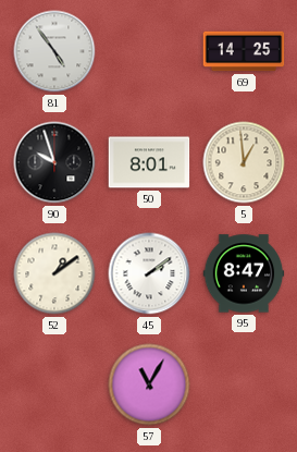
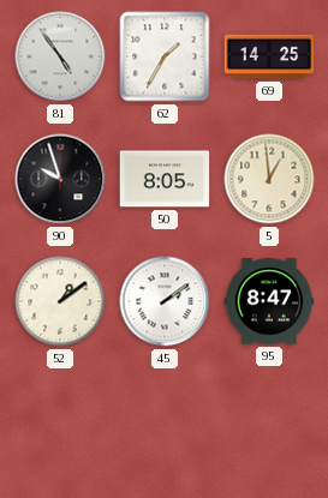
62: none -> 1:35 (165, 56)
50: 8:01 -> 8:05 (165, 179)
57: 11:05 -> none (149, 384)
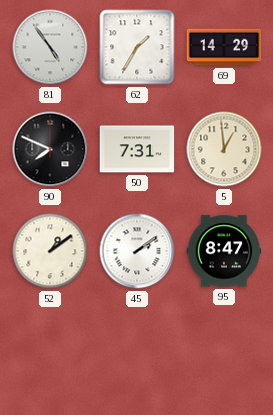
69: 14:25 -> 14:29 (224, 47)
90: 9:57 -> 7:49 (50, 149)
50: 8:05 -> 7:31 (137, 149)
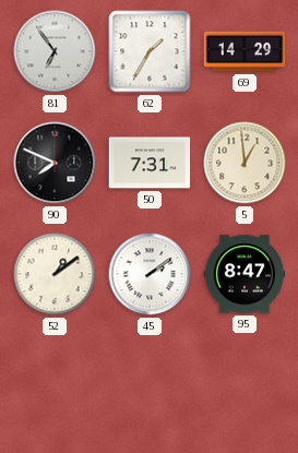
81: 4:54 -> 6:54 (55, 51)
